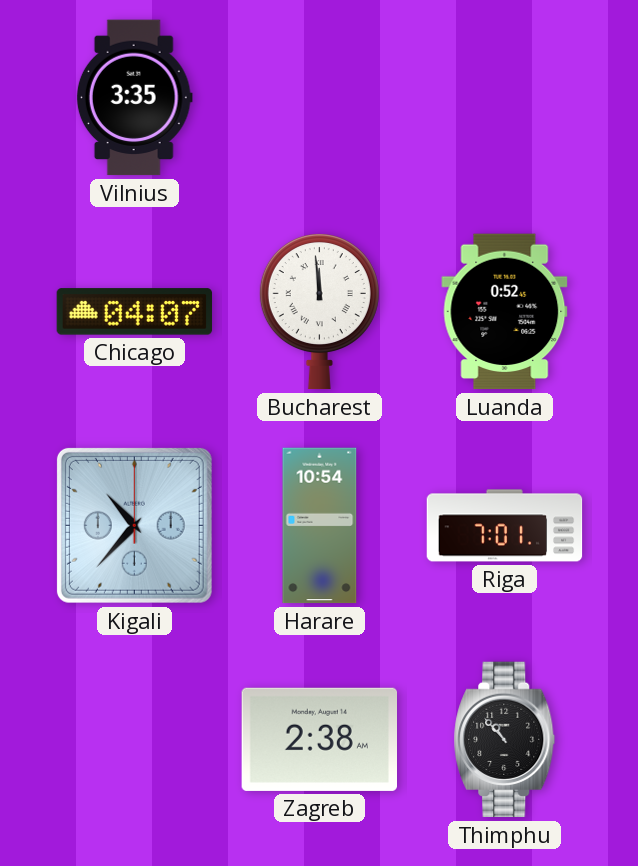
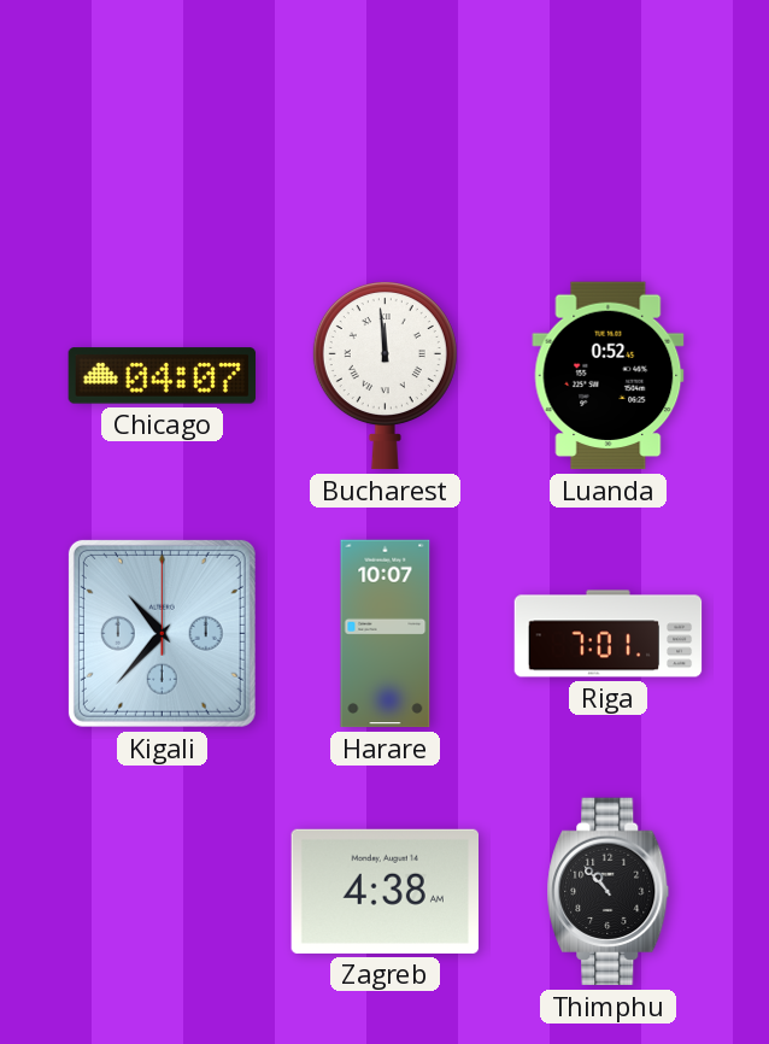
Vilnius: 3:35 -> none (134, 98)
Harare: 10:54 -> 10:07 (386, 634)
Zagreb: 2:38 -> 4:38 (384, 891)
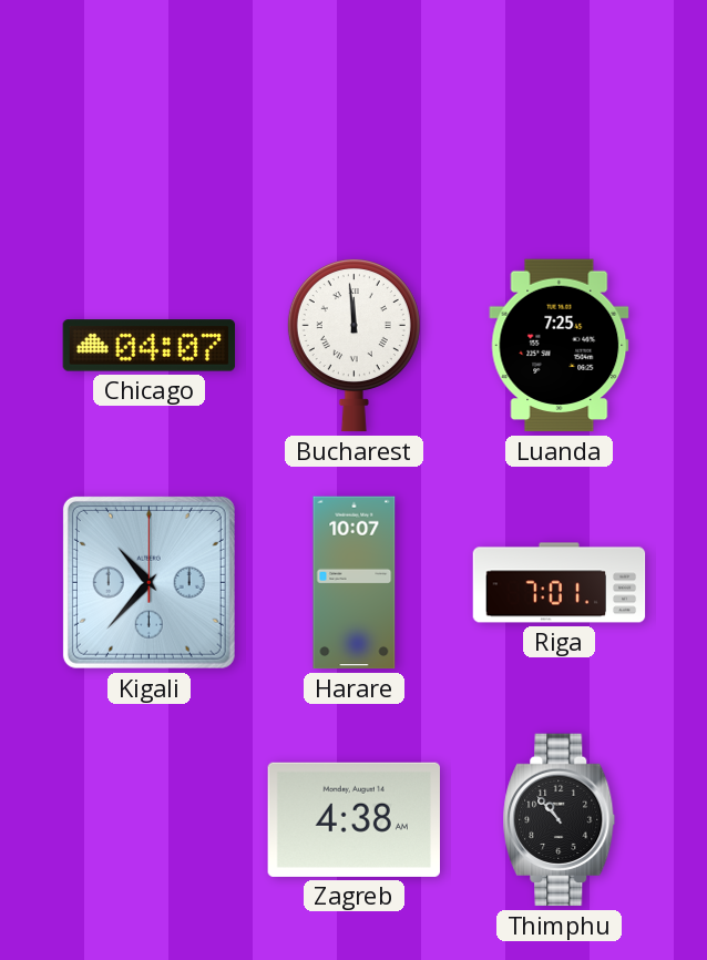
Luanda: 0:52 -> 7:25 (560, 346)
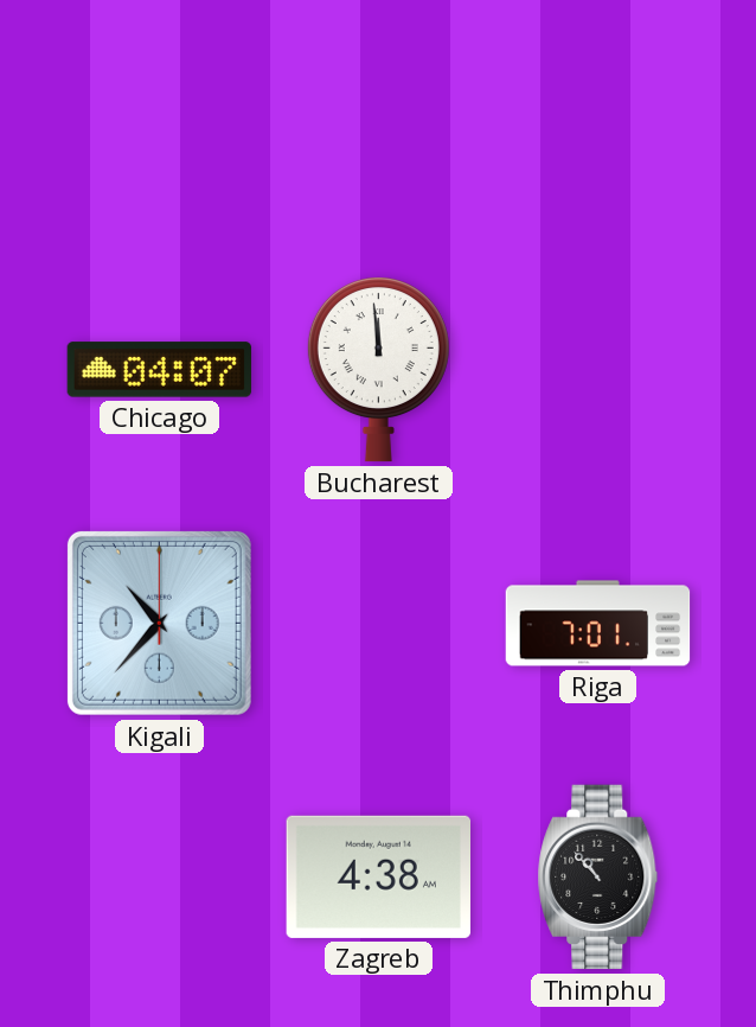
Luanda: 7:25 -> none (560, 346)
Harare: 10:07 -> none (355, 583)
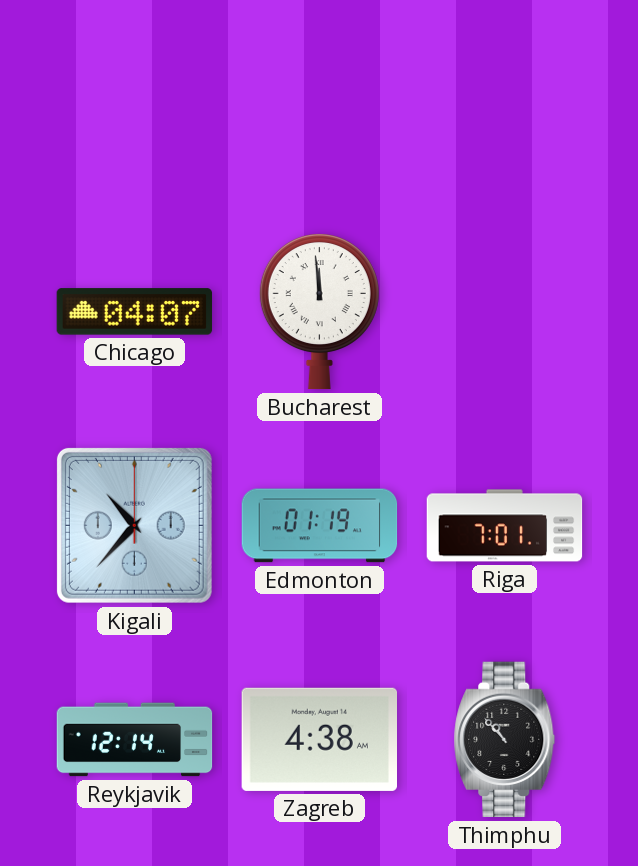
Edmonton: none -> 01:19 (320, 526)
Reykjavik: none -> 12:14 (135, 740)
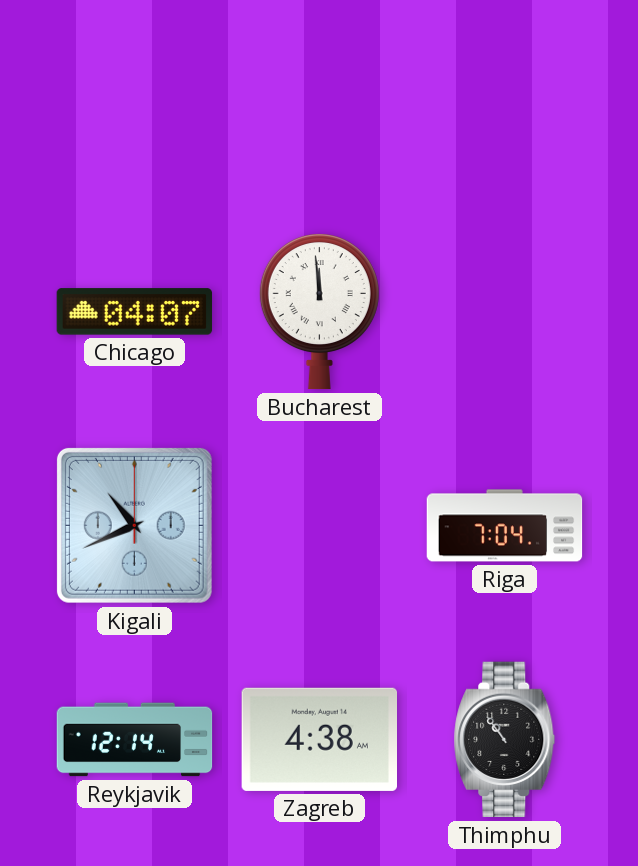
Kigali: 10:37 -> 10:41 (134, 525)
Edmonton: 01:19 -> none (320, 526)
Riga: 7:01 -> 7:04 (505, 526)
Thimphu: 10:53 -> 10:54 (505, 740)
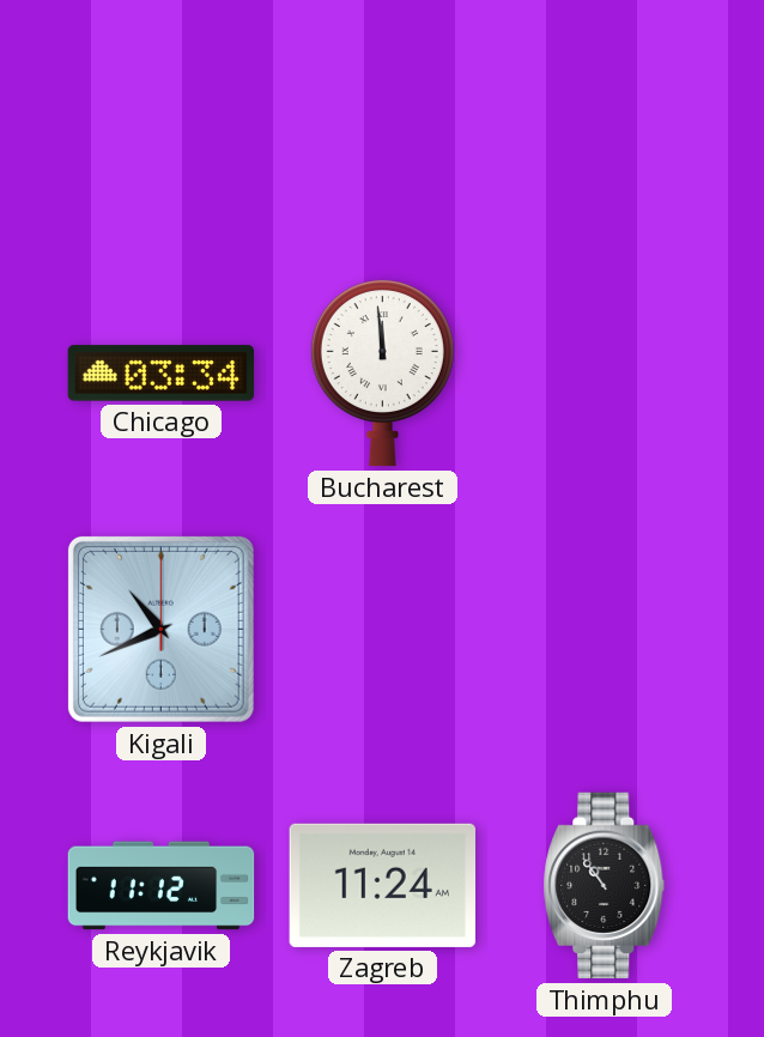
Chicago: 04:07 -> 03:34 (162, 374)
Riga: 7:04 -> none (505, 526)
Reykjavik: 12:14 -> 11:12 (162, 886)
Zagreb: 4:38 -> 11:24 (382, 885)
